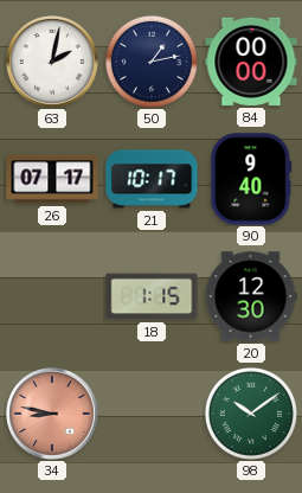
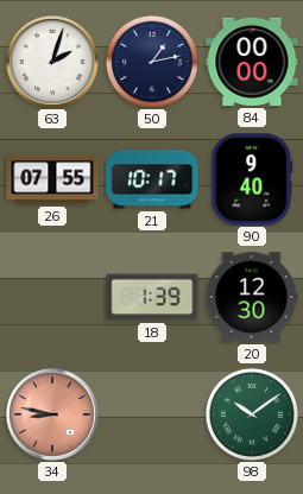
63: 2:02 -> 2:03 (52, 62)
26: 07:17 -> 07:55 (52, 179)
18: 1:15 -> 1:39 (152, 297)
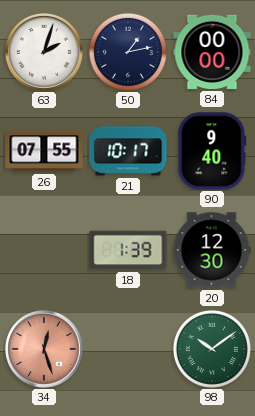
34: 8:47 -> 12:27 (44, 349)
